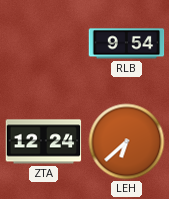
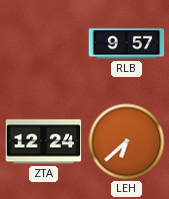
RLB: 9:54 -> 9:57 (127, 44)
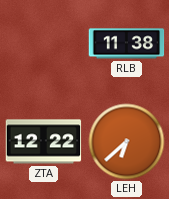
RLB: 9:57 -> 11:38 (127, 44)
ZTA: 12:24 -> 12:22 (44, 142)
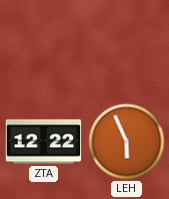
RLB: 11:38 -> none (127, 44)
LEH: 6:38 -> 5:56 (127, 142)
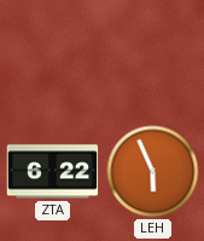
ZTA: 12:22 -> 6:22 (53, 172)
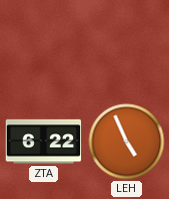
LEH: 5:56 -> 4:56 (127, 142)
